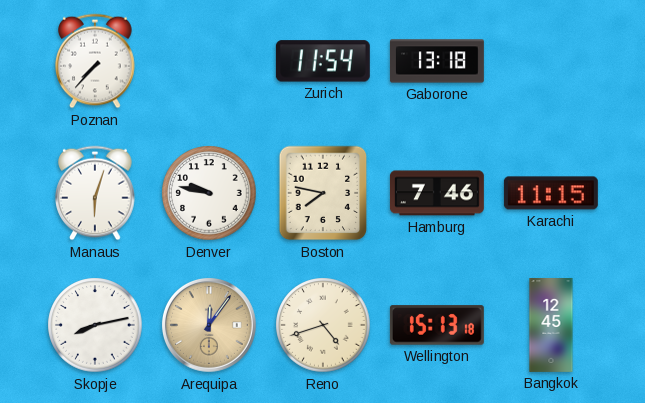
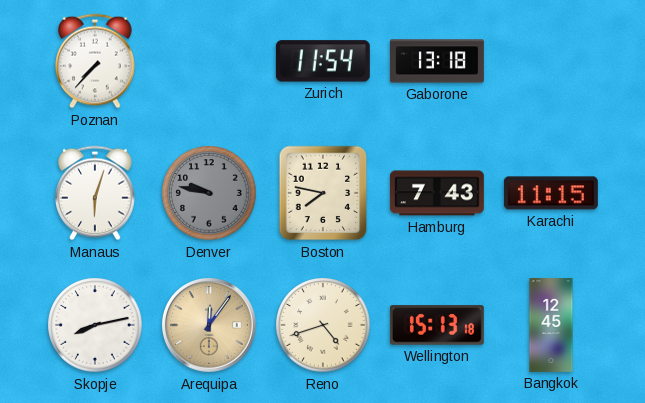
Denver dial: white -> grey (209, 193)
Hamburg: 7:46 -> 7:43 (437, 193)
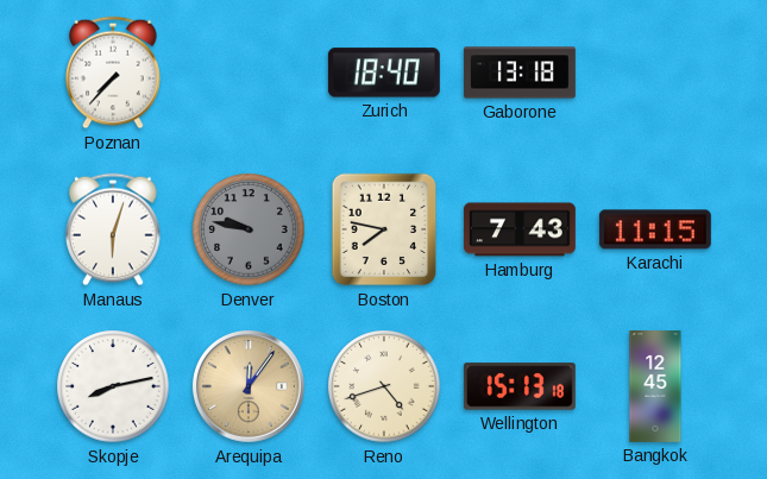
Zurich: 11:54 -> 18:40 (384, 73)
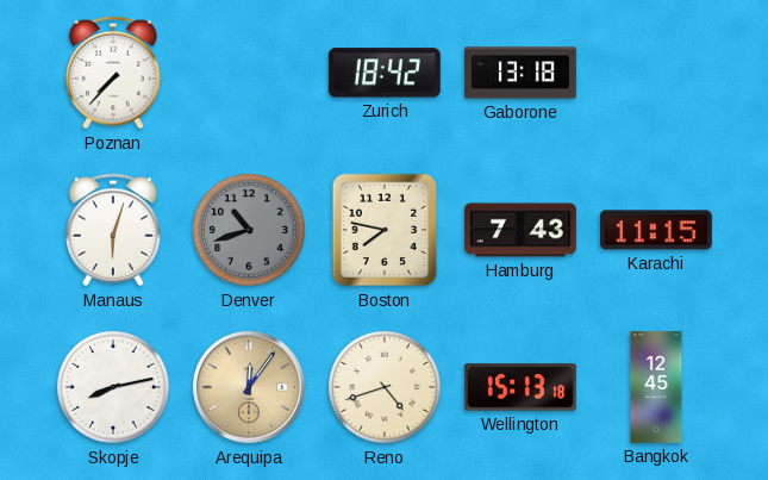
Zurich: 18:40 -> 18:42 (385, 73)
Denver: 9:47 -> 10:42 (249, 230)
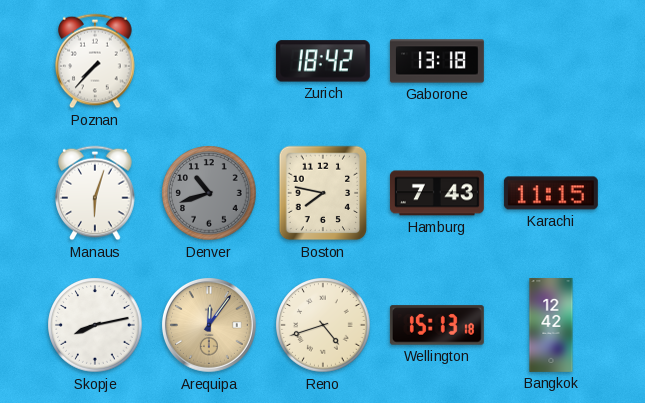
Bangkok: 12:45 -> 12:42 (551, 326)
